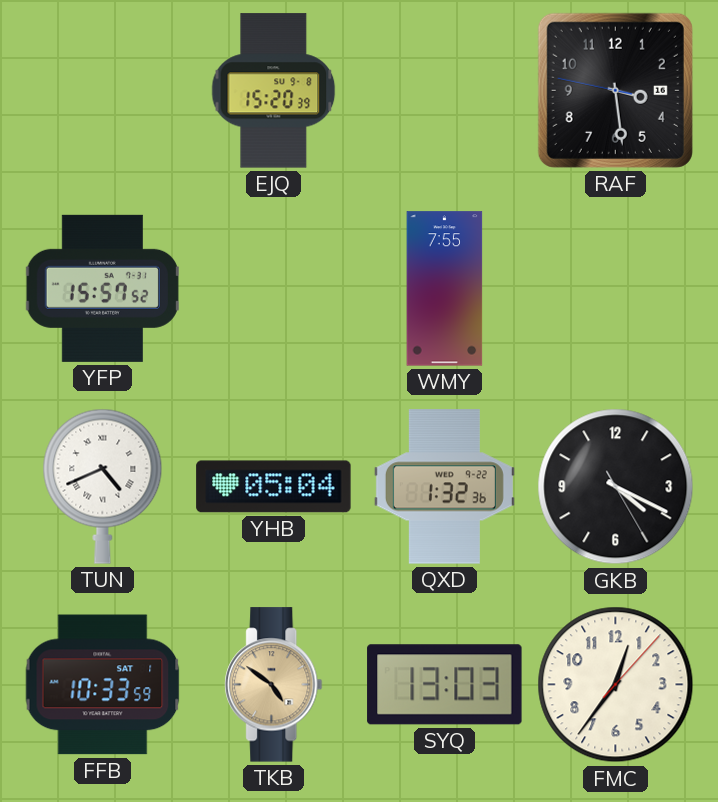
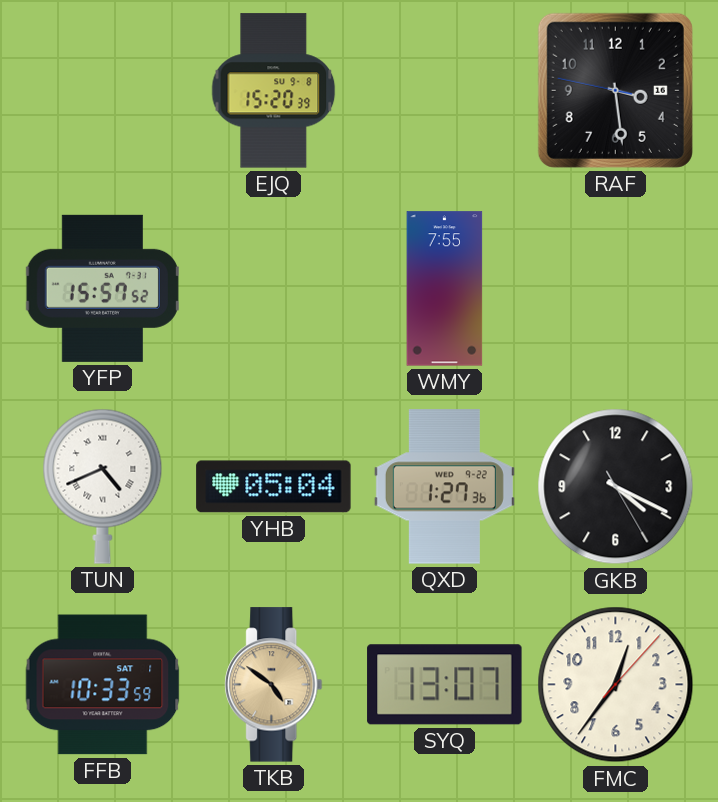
QXD: 1:32 -> 1:27 (444, 487)
SYQ: 13:03 -> 13:07 (445, 685)
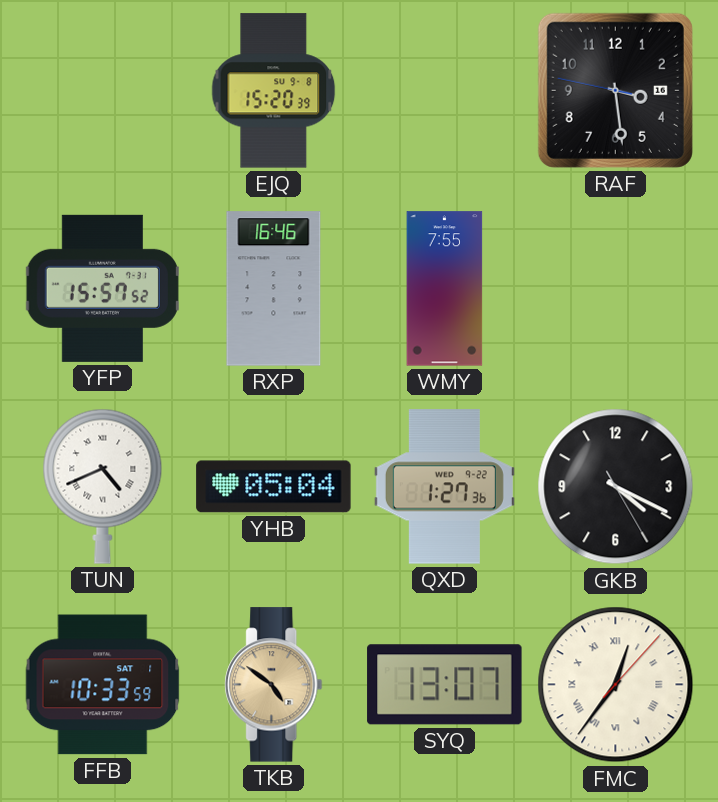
RXP: none -> 16:46 (274, 289)
FMC numerals: Arabic -> Roman (616, 685)
